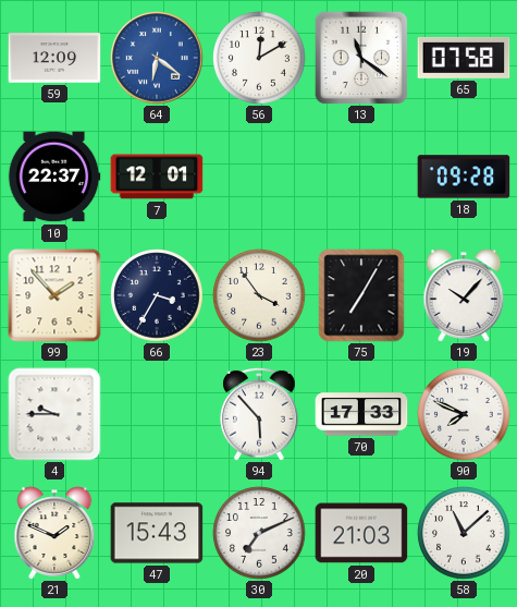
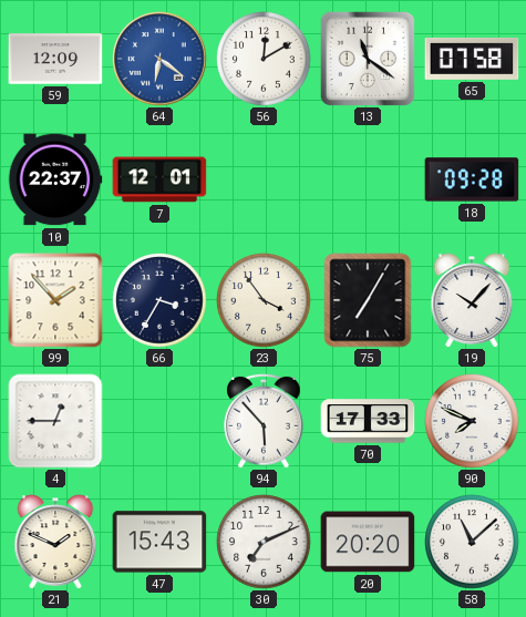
4: 9:45 -> 12:45 (55, 421)
20: 21:03 -> 20:20 (368, 542)
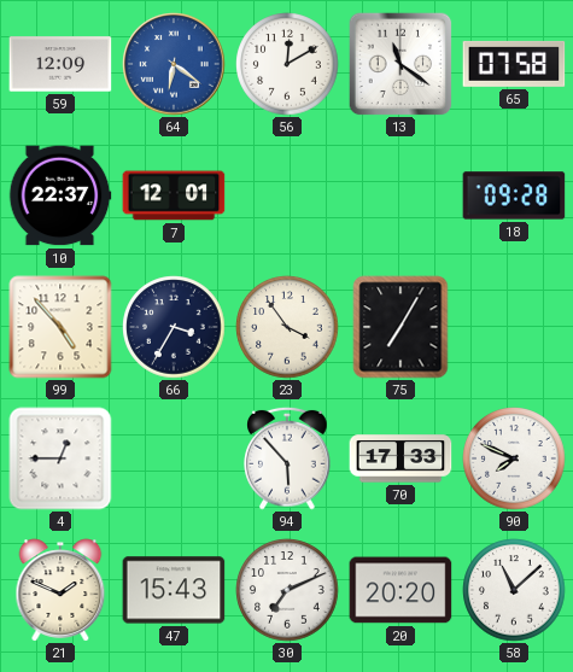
99: 1:53 -> 4:53 (60, 327)
19: 10:07 -> none (472, 300)
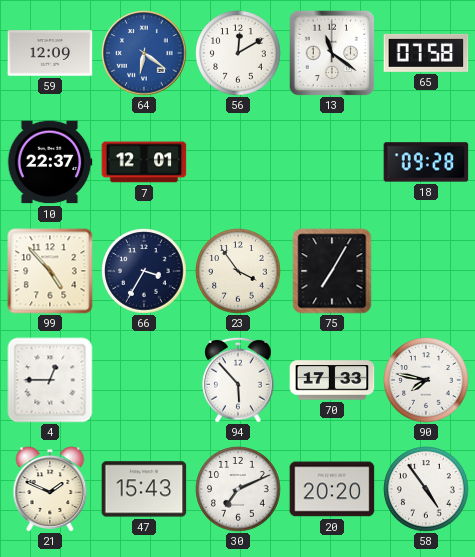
90: 7:49 -> 7:47 (426, 380)
58: 11:08 -> 4:54 (426, 489)
